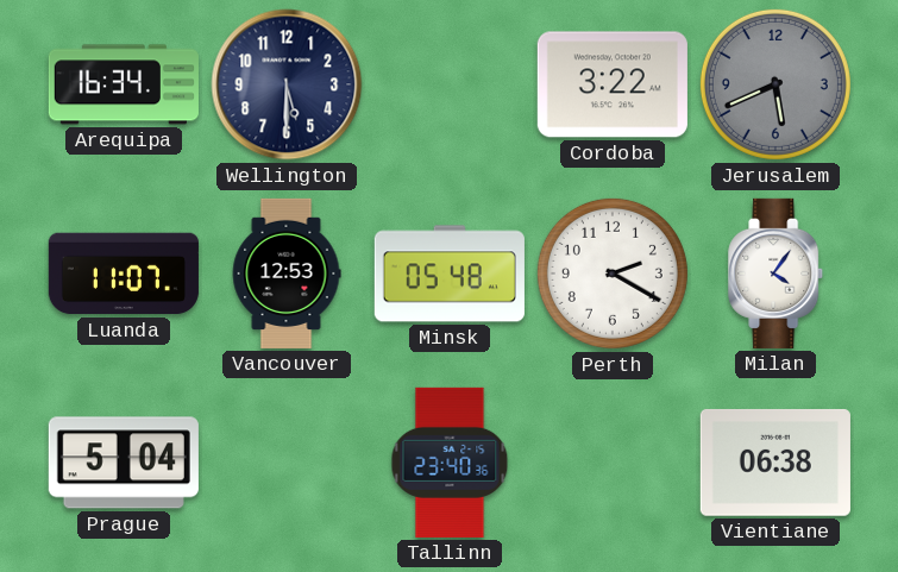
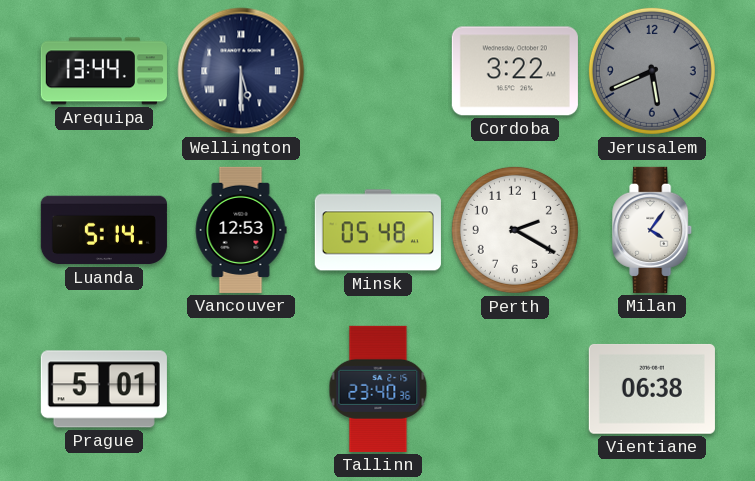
Arequipa: 16:34 -> 13:44 (104, 71)
Wellington numerals: Arabic -> Roman (241, 71)
Luanda: 11:07 -> 5:14 (104, 230)
Prague: 5:04 -> 5:01 (104, 389)
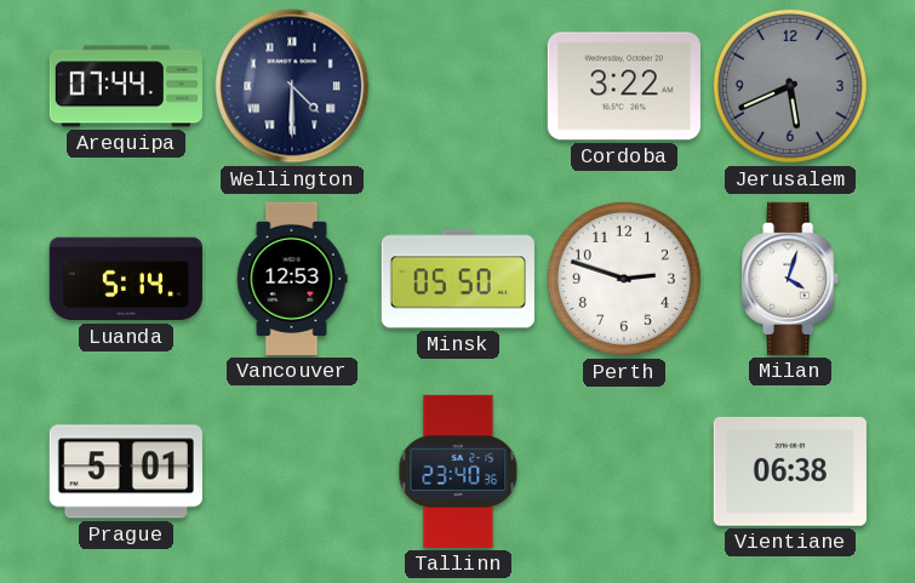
Arequipa: 13:44 -> 07:44 (126, 86)
Wellington: 5:30 -> 4:30 (292, 86)
Minsk: 05:48 -> 05:50 (458, 279)
Perth: 2:20 -> 2:48 (624, 279)
Milan: 4:06 -> 4:03 (791, 279)
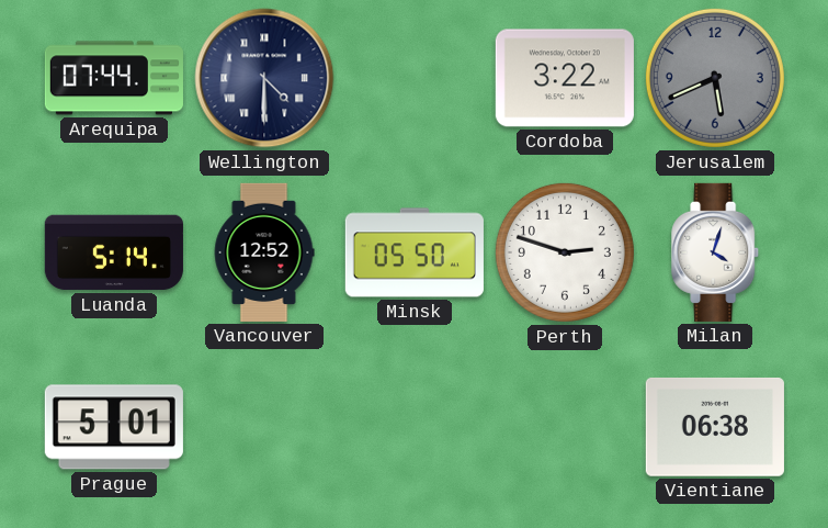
Vancouver: 12:53 -> 12:52 (264, 252)
Tallinn: 23:40 -> none (458, 471)
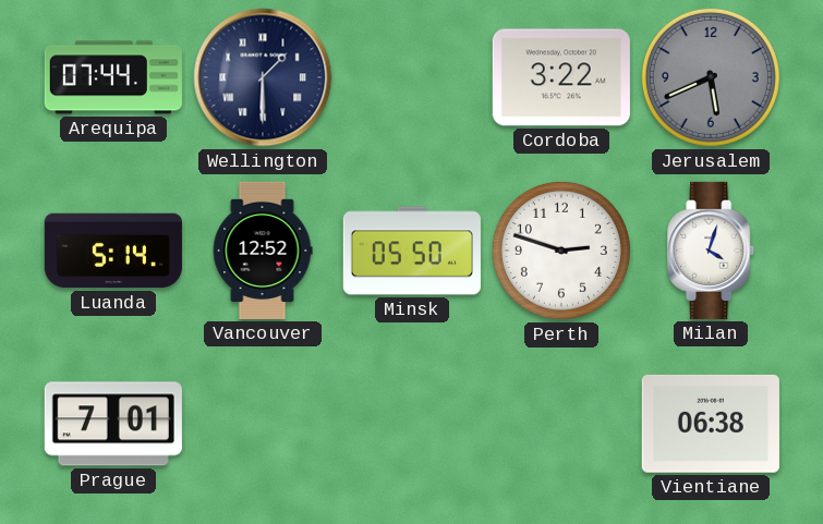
Wellington: 4:30 -> 1:30 (263, 77)
Prague: 5:01 -> 7:01 (113, 424)
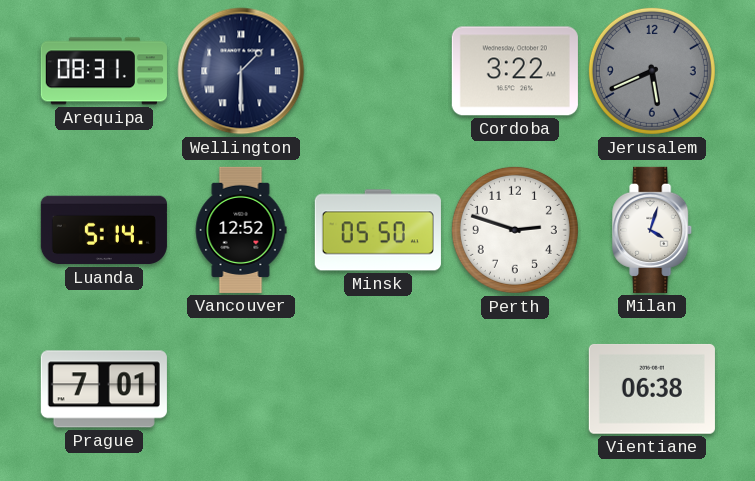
Arequipa: 07:44 -> 08:31 (104, 71)
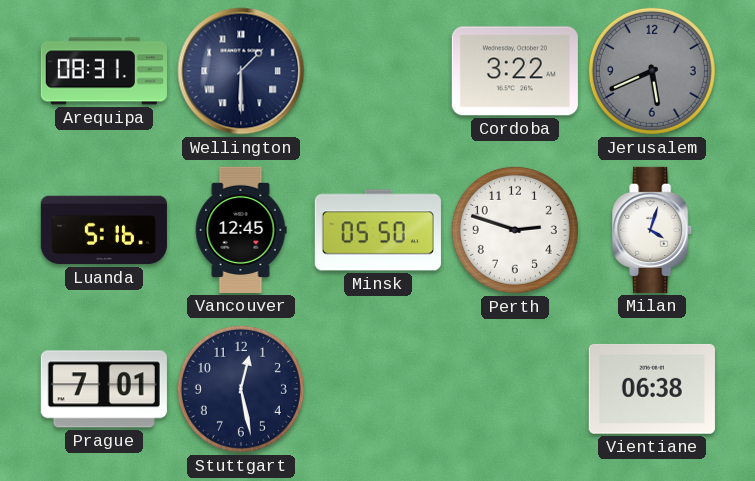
Luanda: 5:14 -> 5:16 (104, 230)
Vancouver: 12:52 -> 12:45 (241, 230)
Stuttgart: none -> 12:28 (241, 389)
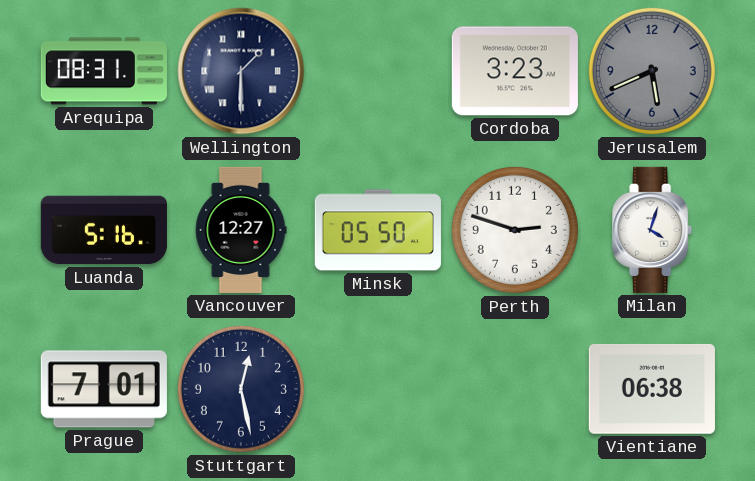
Cordoba: 3:22 -> 3:23 (515, 71)
Vancouver: 12:45 -> 12:27 (241, 230)
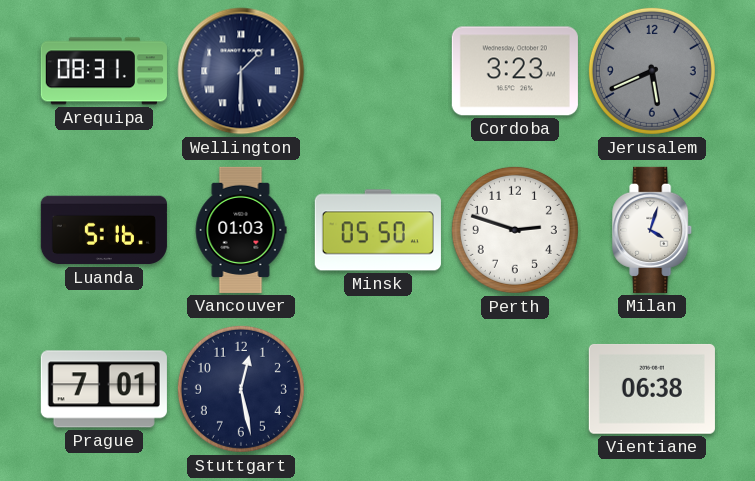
Vancouver: 12:27 -> 01:03 (241, 230)
